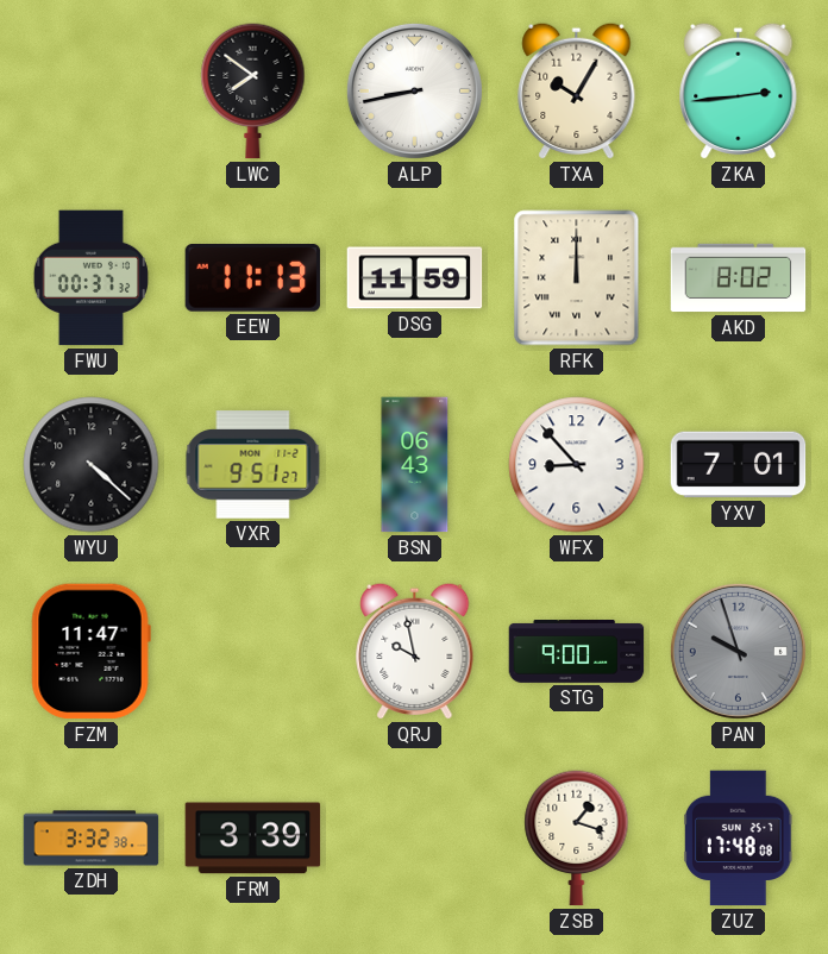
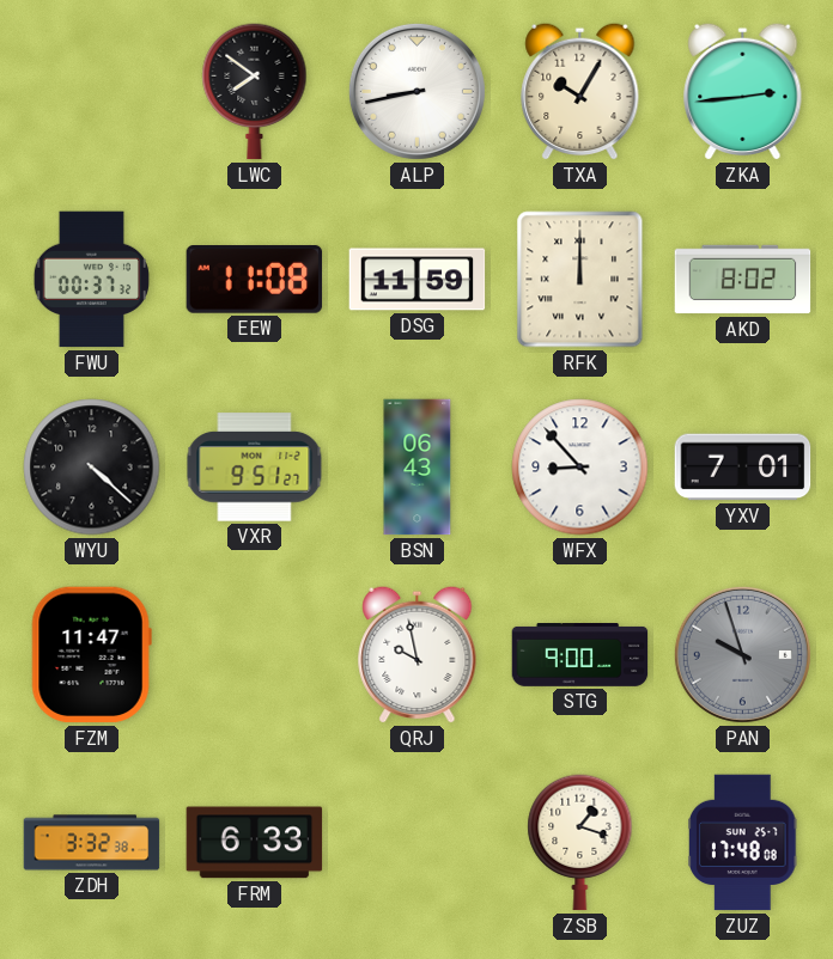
EEW: 11:13 -> 11:08 (255, 280)
FRM: 3:39 -> 6:33 (255, 843)
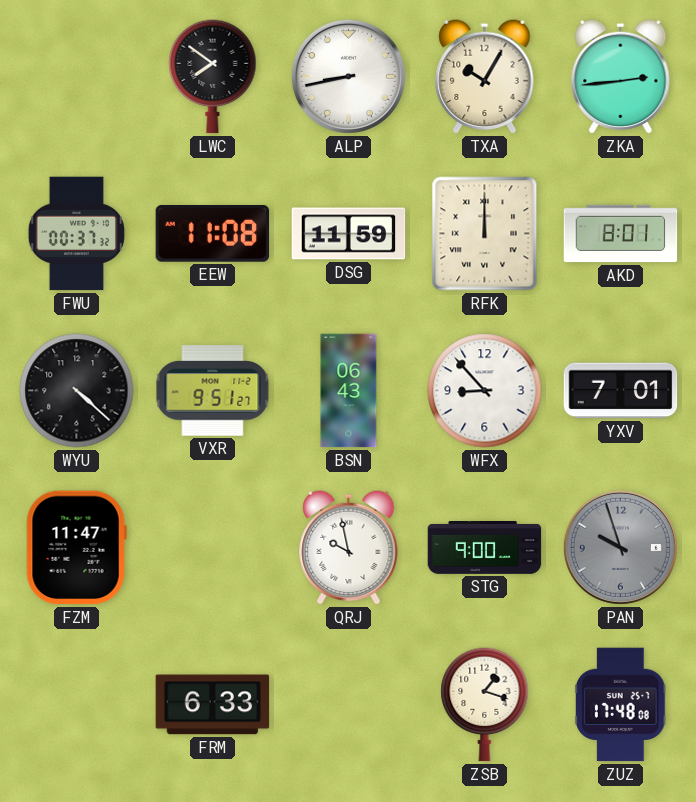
AKD: 8:02 -> 8:01 (621, 234)
ZDH: 3:32 -> none (92, 843)
